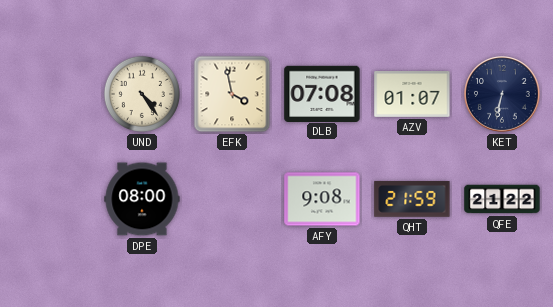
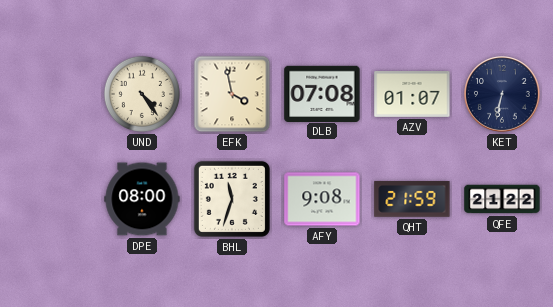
BHL: none -> 11:33 (232, 199)
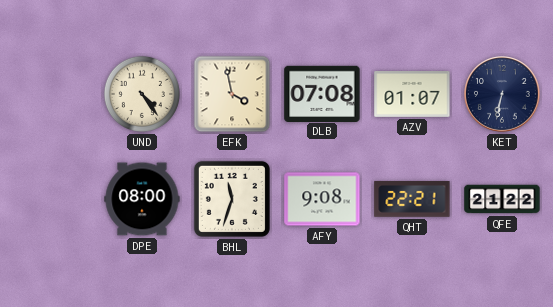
QHT: 21:59 -> 22:21 (412, 199)
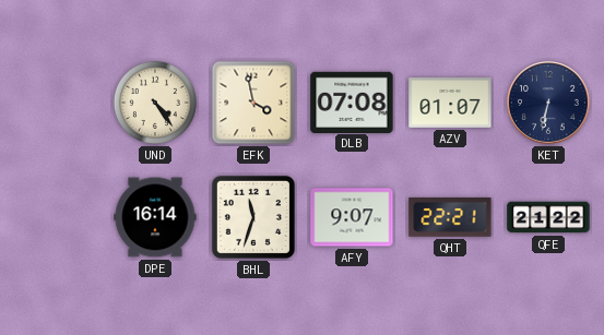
DPE: 08:00 -> 16:14 (155, 217)
AFY: 9:08 -> 9:07 (352, 217)
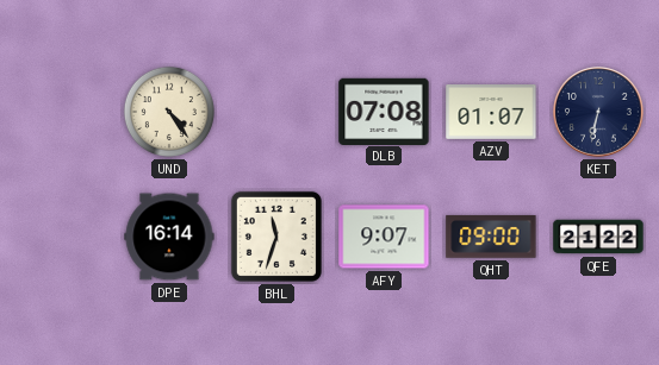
EFK: 3:58 -> none (253, 103)
QHT: 22:21 -> 09:00 (491, 237)
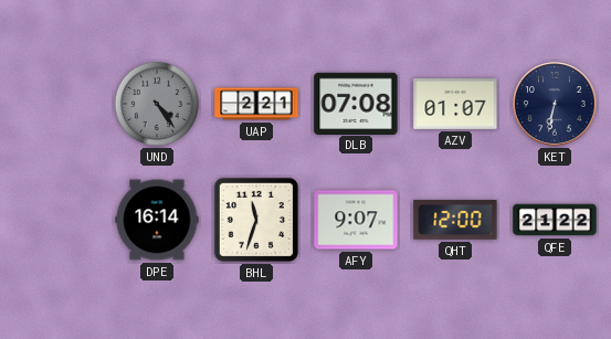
UND dial: cream -> grey (157, 104)
UAP: none -> 2:21 (256, 104)
QHT: 09:00 -> 12:00 (455, 220)
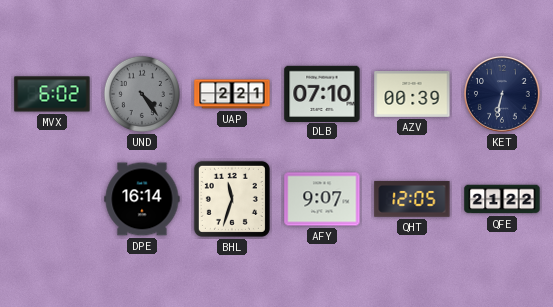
MVX: none -> 6:02 (52, 94)
DLB: 07:08 -> 07:10 (322, 93)
AZV: 01:07 -> 00:39 (412, 95)
QHT: 12:00 -> 12:05 (412, 199)
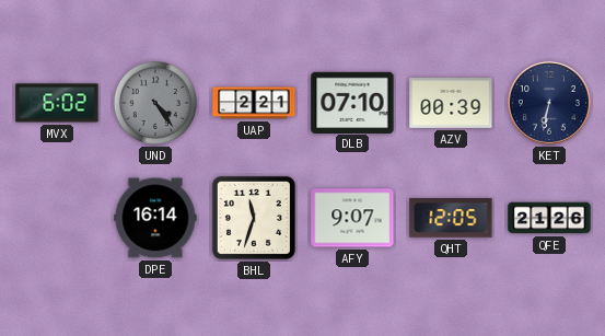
QFE: 21:22 -> 21:26 (549, 218)
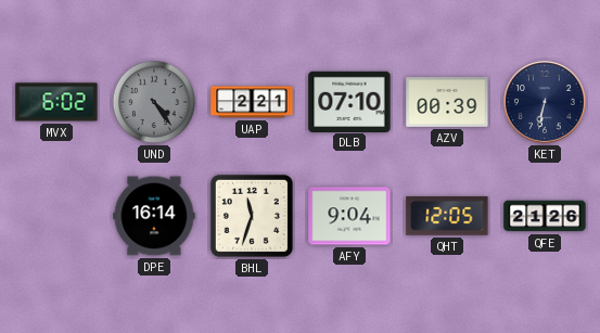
AFY: 9:07 -> 9:04 (349, 216)
